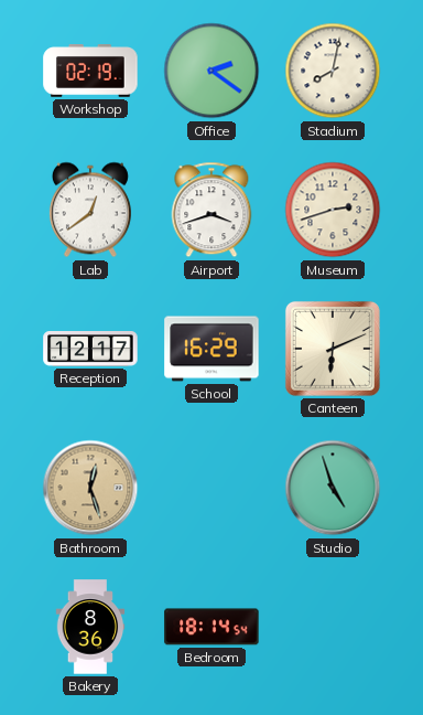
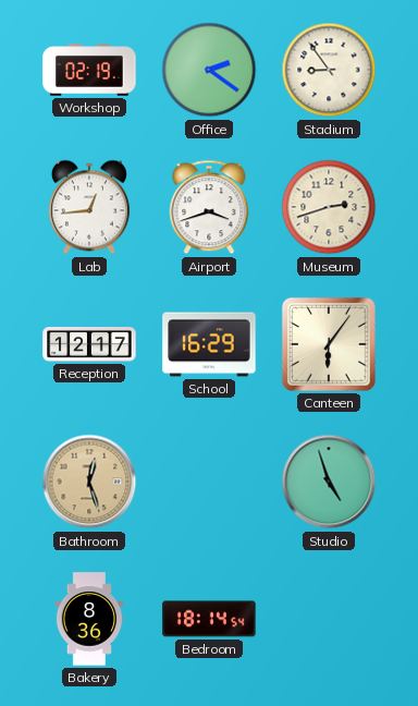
Stadium: 8:02 -> 8:54 (329, 70)
Lab: 12:39 -> 12:44 (89, 207)
Canteen: 6:11 -> 6:06 (329, 344)
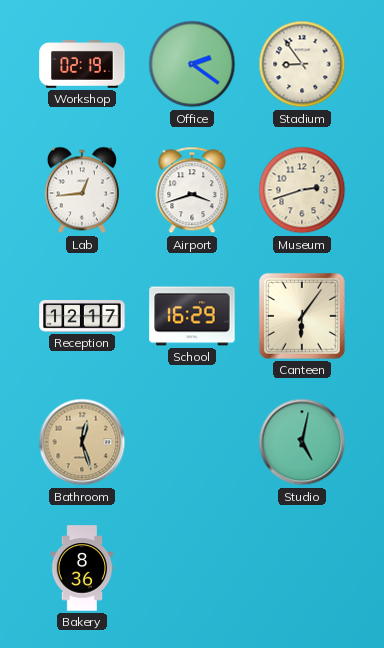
Studio: 4:57 -> 5:02 (302, 442)
Bedroom: 18:14 -> none (209, 619)
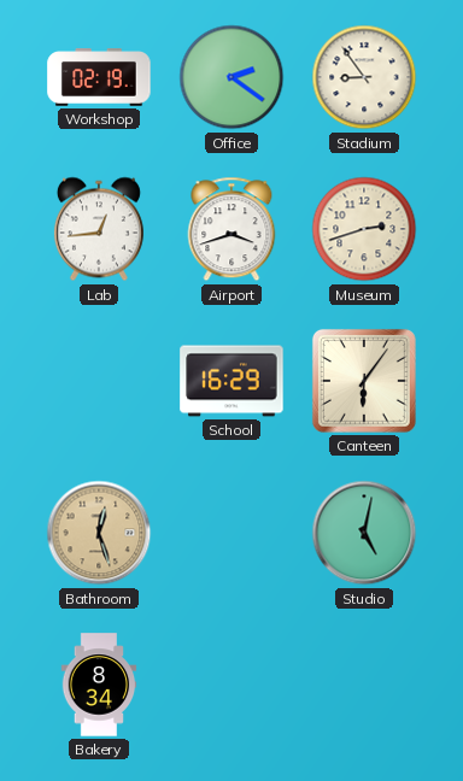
Reception: 12:17 -> none (82, 317)
Bakery: 8:36 -> 8:34 (99, 685)
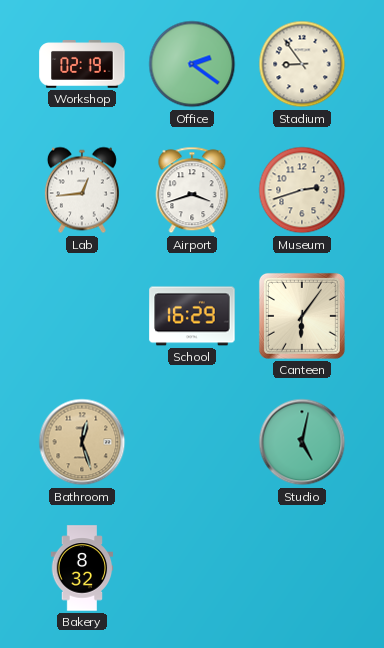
Bakery: 8:34 -> 8:32 (82, 568)
